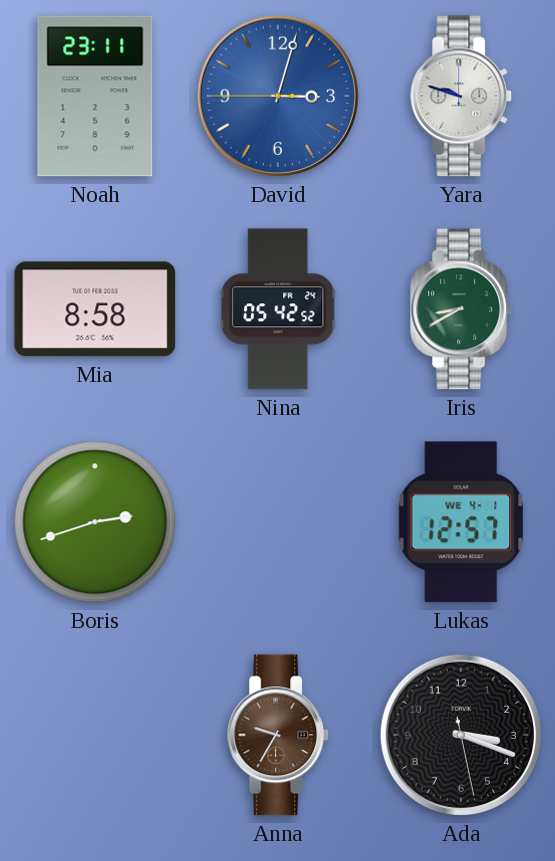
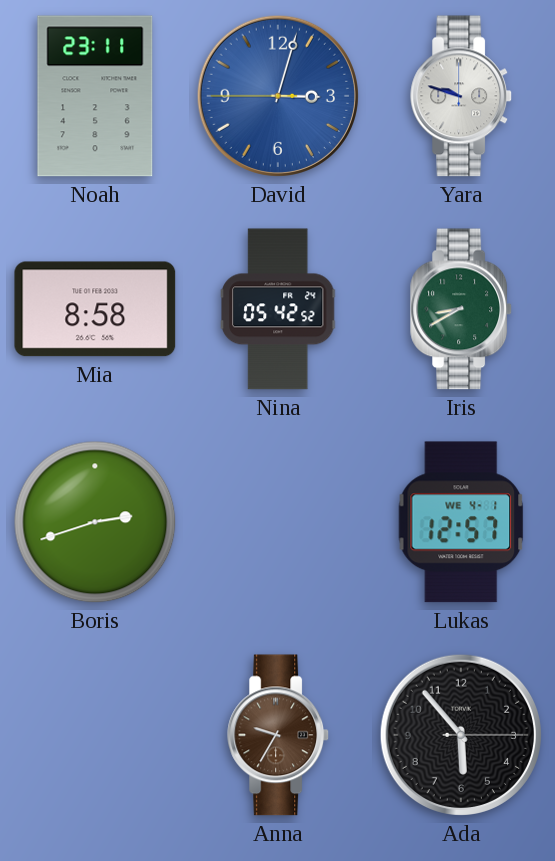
Ada: 3:18 -> 5:53 (461, 735)
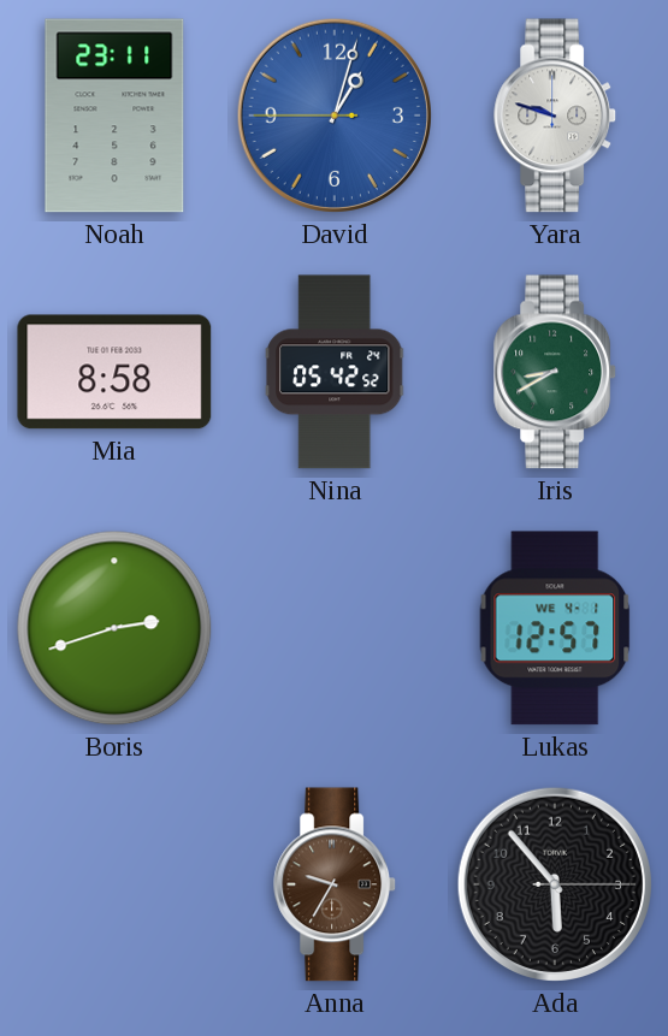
David: 3:02 -> 1:02 (335, 116)
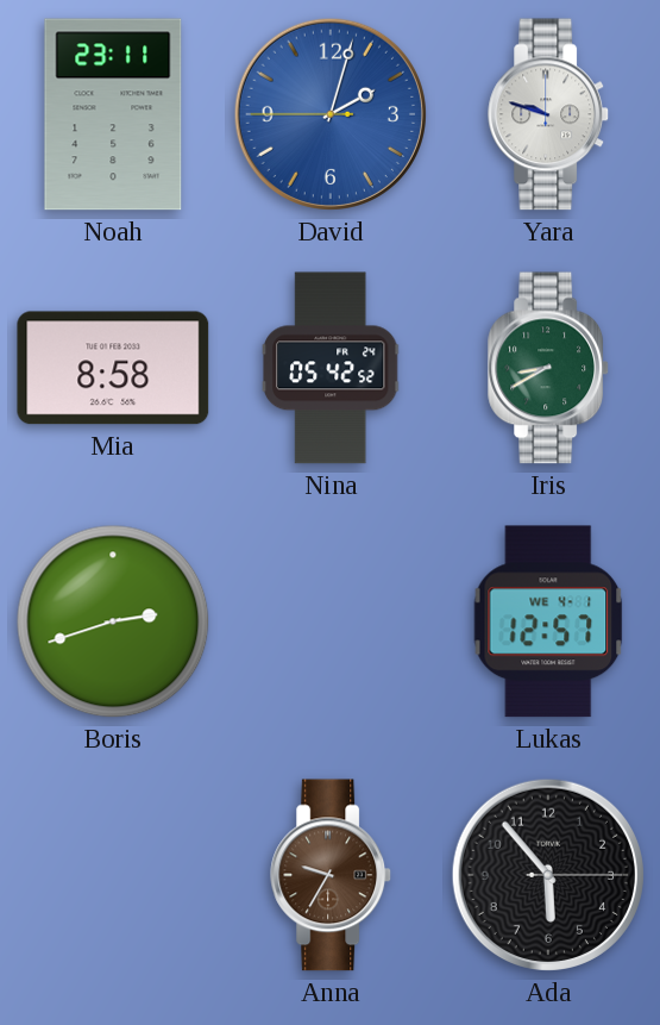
David: 1:02 -> 2:02 (331, 114)
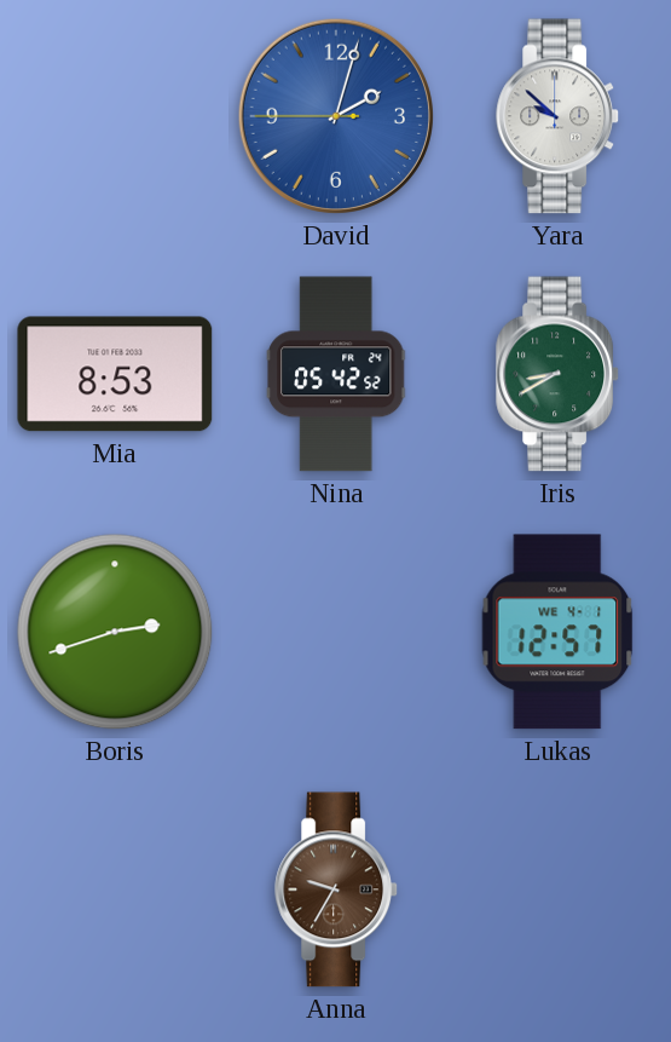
Noah: 23:11 -> none (113, 114)
Yara: 9:48 -> 9:52 (559, 116)
Mia: 8:58 -> 8:53 (115, 374)
Ada: 5:53 -> none (548, 875)
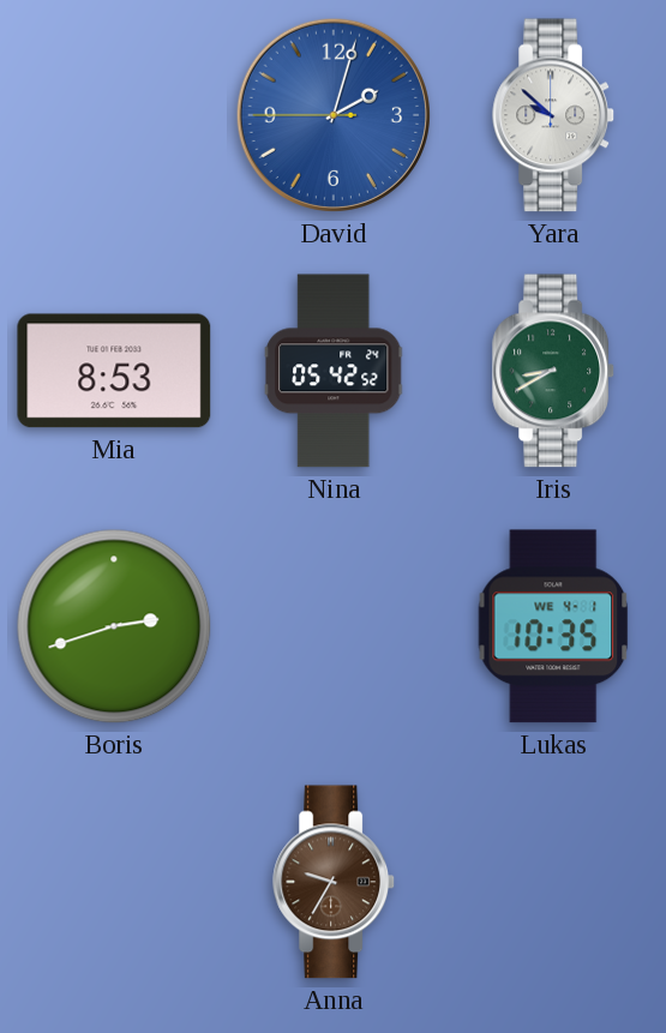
Lukas: 12:57 -> 10:35 (553, 626)
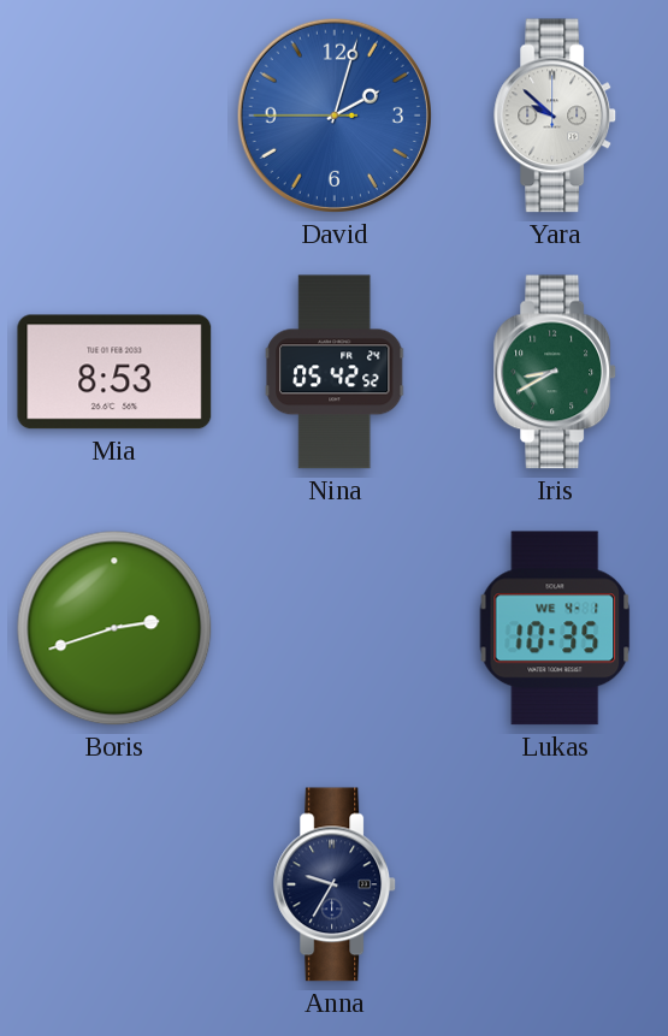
Anna dial: brown -> navy (336, 884)
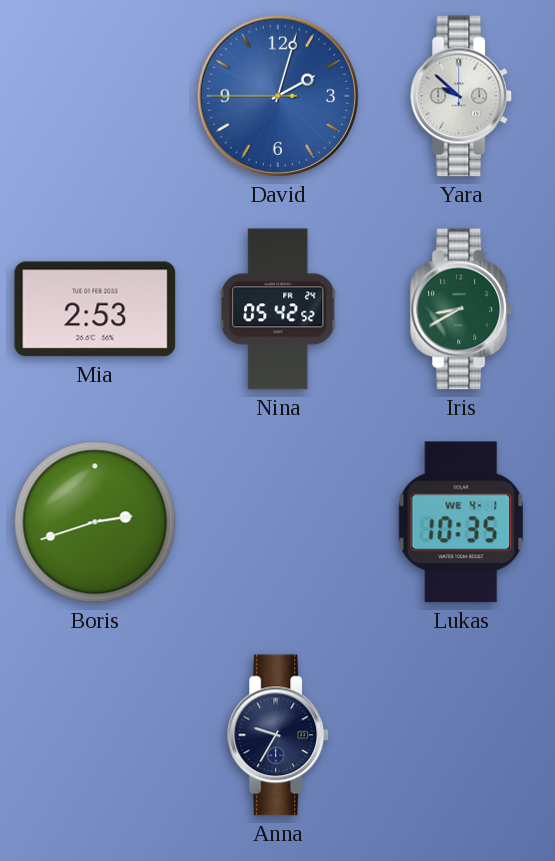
Mia: 8:53 -> 2:53 (95, 309)
